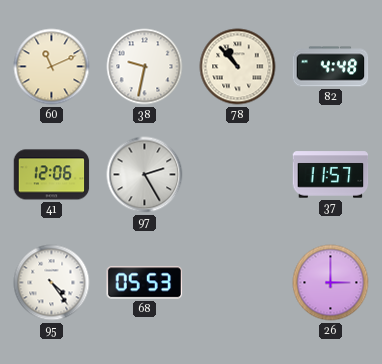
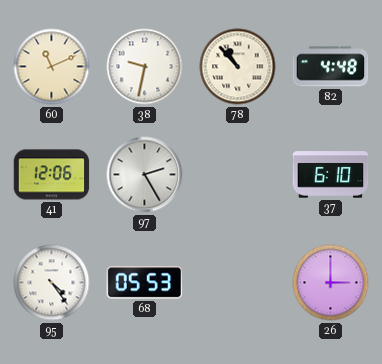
37: 11:57 -> 6:10 (331, 175)
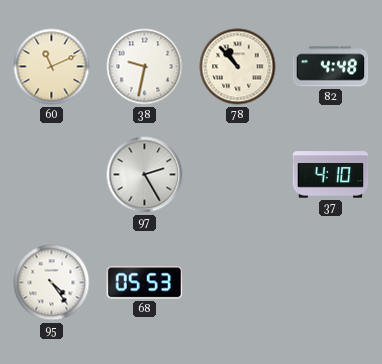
41: 12:06 -> none (52, 175)
37: 6:10 -> 4:10 (331, 175)
26: 3:00 -> none (331, 283)
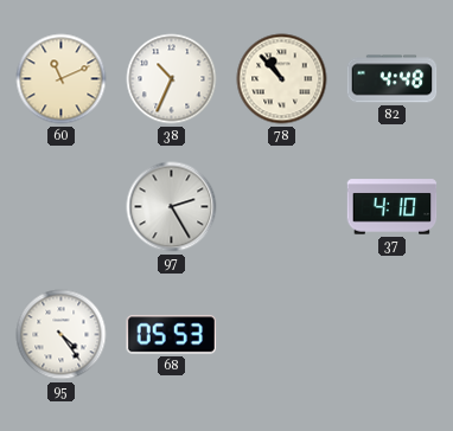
38: 9:32 -> 10:34 (172, 79)
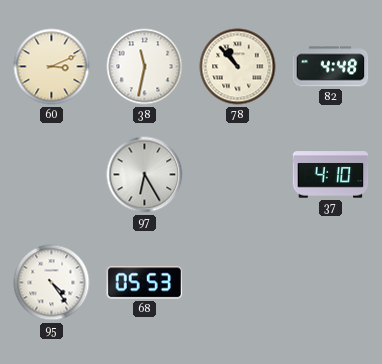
60: 11:11 -> 3:11 (52, 67)
38: 10:34 -> 11:32 (145, 67)
97: 2:25 -> 6:25 (145, 175)
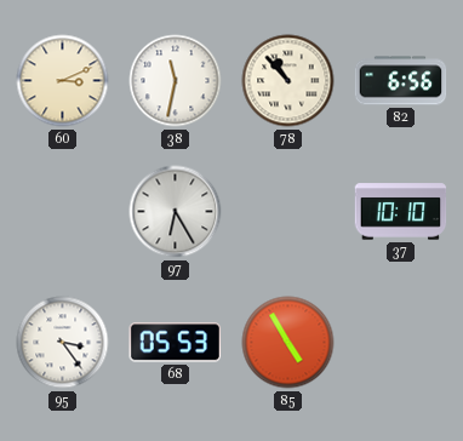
82: 4:48 -> 6:56 (401, 81)
37: 4:10 -> 10:10 (401, 212)
95: 4:24 -> 3:24 (63, 343)
85: none -> 4:55 (288, 343)
